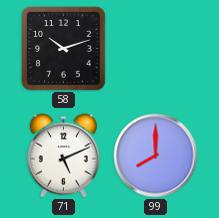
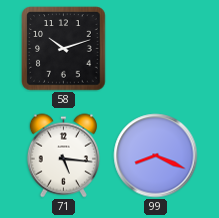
71: 5:11 -> 5:16 (63, 156)
99: 8:00 -> 8:19 (156, 156)
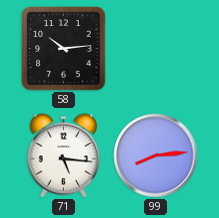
58: 10:12 -> 10:14 (64, 49)
99: 8:19 -> 8:14 (156, 156)
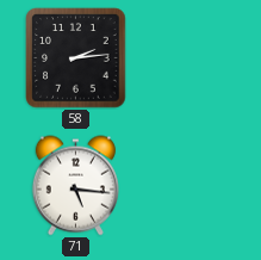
58: 10:14 -> 2:14 (76, 58)
99: 8:14 -> none (156, 156)
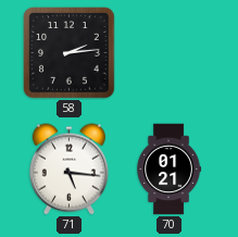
70: none -> 01:21 (170, 170)
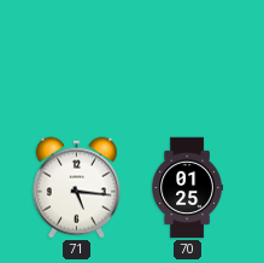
58: 2:14 -> none (70, 53)
70: 01:21 -> 01:25 (188, 188)
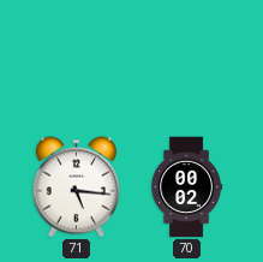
70: 01:25 -> 00:02 (187, 187)
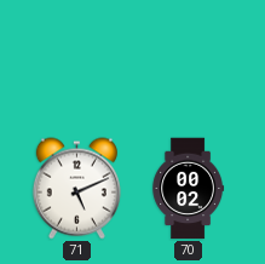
71: 5:16 -> 5:11 (76, 189)
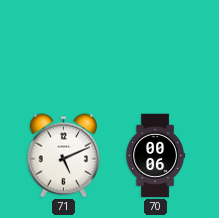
70: 00:02 -> 00:06 (156, 156)
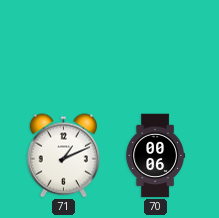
71: 5:11 -> 1:11 (63, 156)
